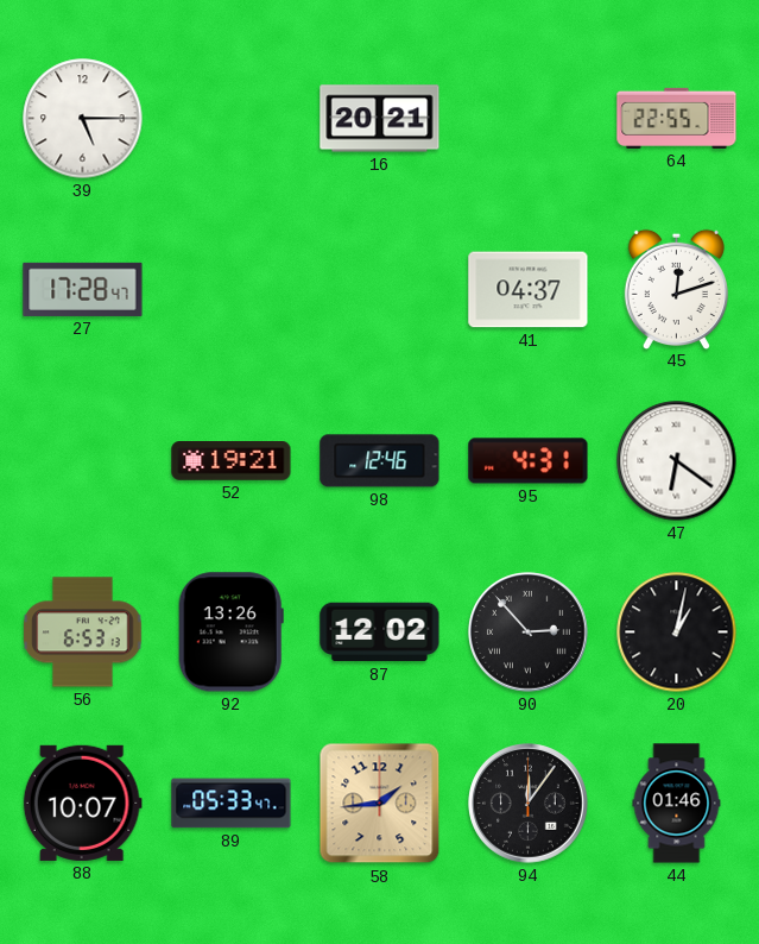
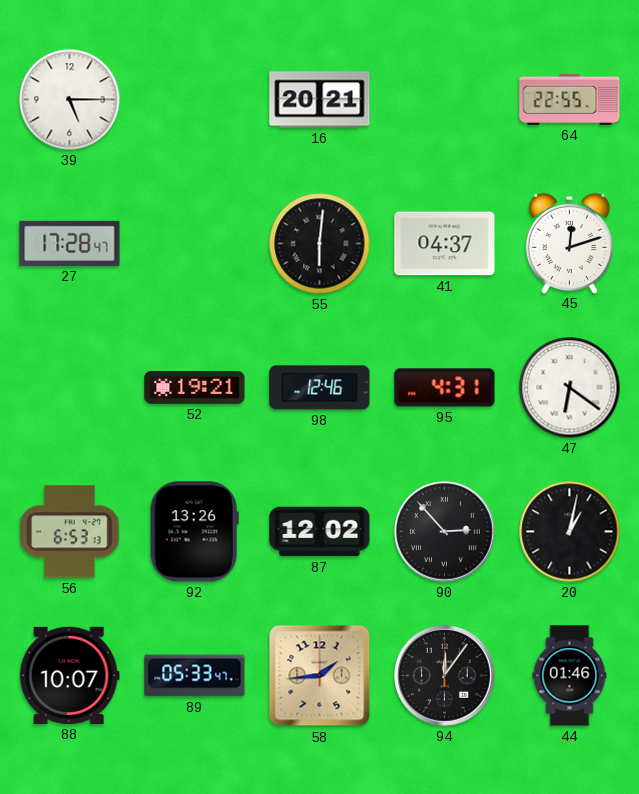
55: none -> 6:01 (320, 244)
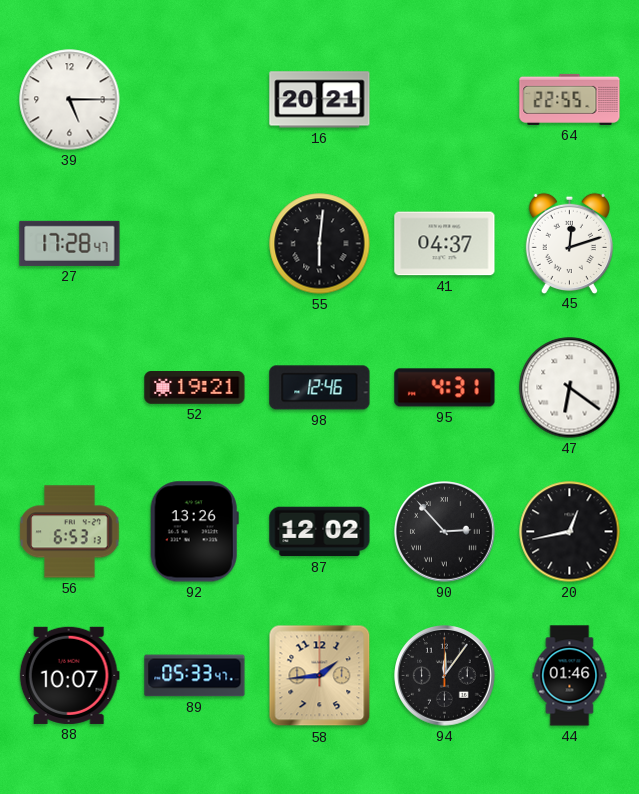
20: 1:02 -> 12:43 (570, 532)
